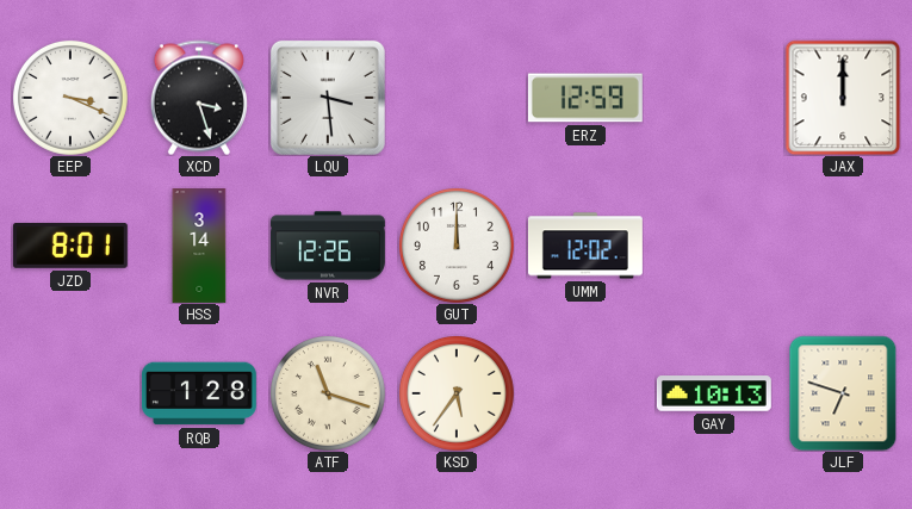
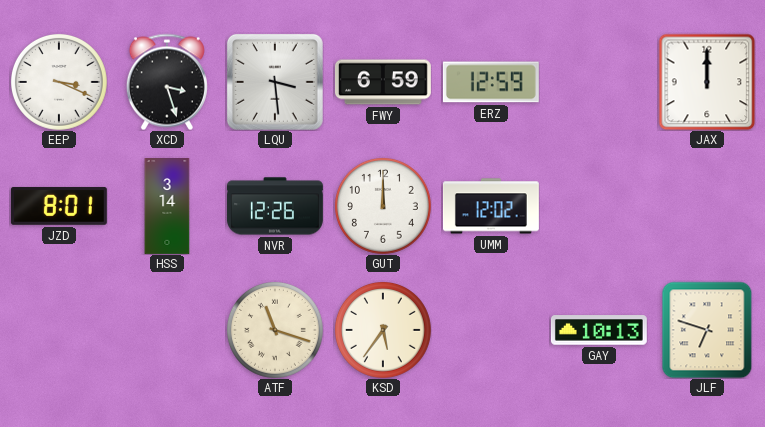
FWY: none -> 6:59 (383, 82)
RQB: 1:28 -> none (199, 393)
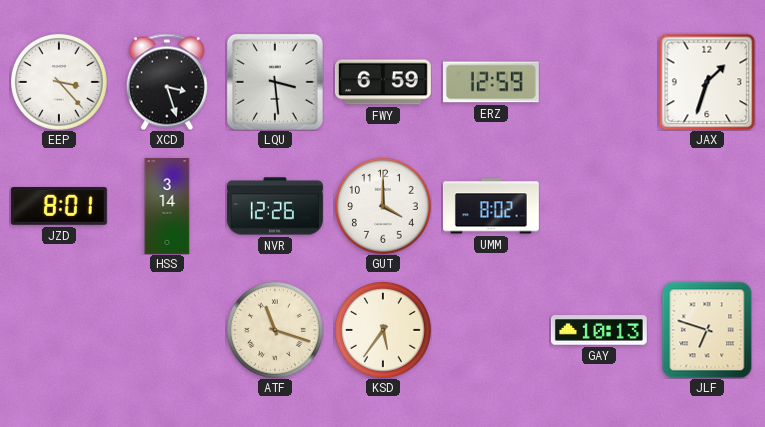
EEP: 3:19 -> 3:23 (59, 82)
JAX: 12:00 -> 1:33 (707, 82)
GUT: 12:00 -> 4:00 (383, 206)
UMM: 12:02 -> 8:02 (491, 206)
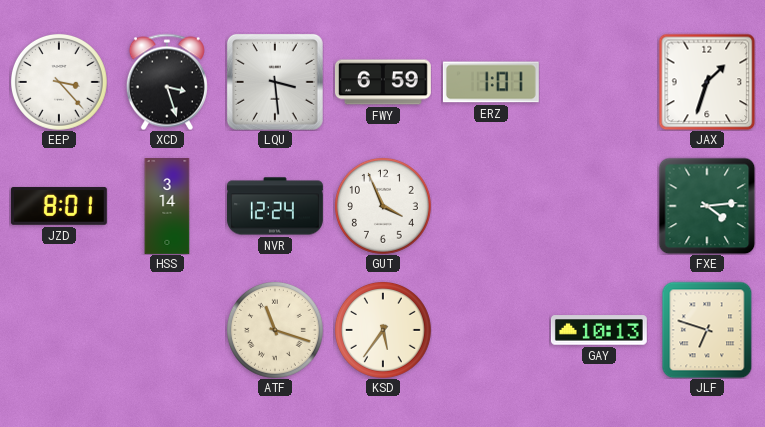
ERZ: 12:59 -> 1:01 (491, 82)
NVR: 12:26 -> 12:24 (275, 206)
GUT: 4:00 -> 3:56 (383, 206)
UMM: 8:02 -> none (491, 206)
FXE: none -> 4:14 (707, 206)
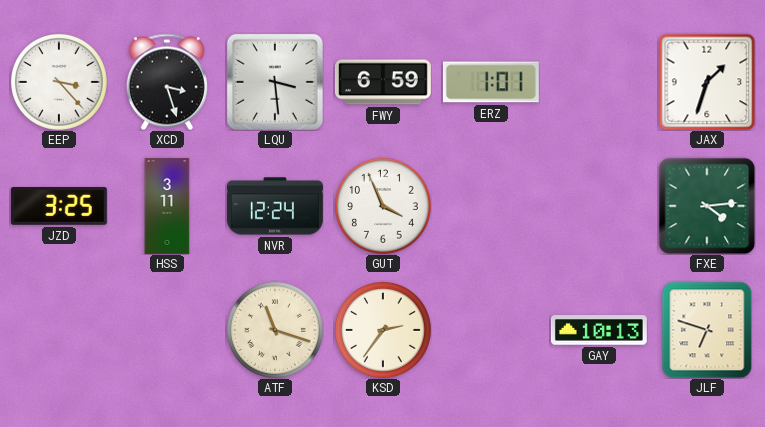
JZD: 8:01 -> 3:25 (59, 206)
HSS: 3:14 -> 3:11 (167, 207)
KSD: 5:36 -> 2:36 (383, 330)
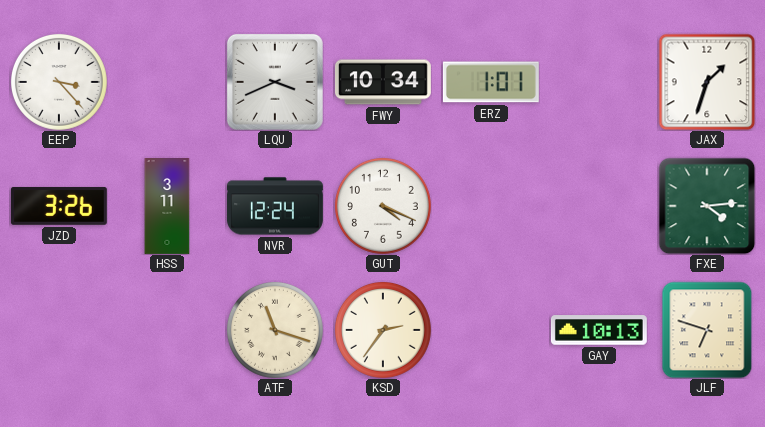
XCD: 3:27 -> none (167, 82)
LQU: 3:29 -> 3:41 (275, 82)
FWY: 6:59 -> 10:34 (383, 82)
JZD: 3:25 -> 3:26 (59, 206)
GUT: 3:56 -> 4:19 (383, 206)
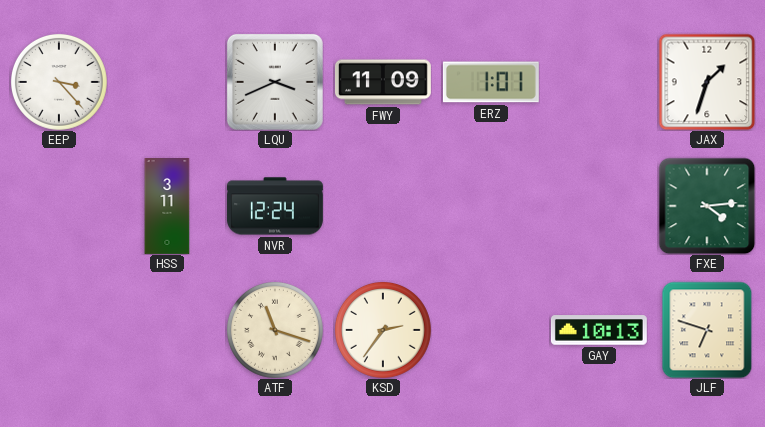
FWY: 10:34 -> 11:09 (383, 82)
JZD: 3:26 -> none (59, 206)
GUT: 4:19 -> none (383, 206)
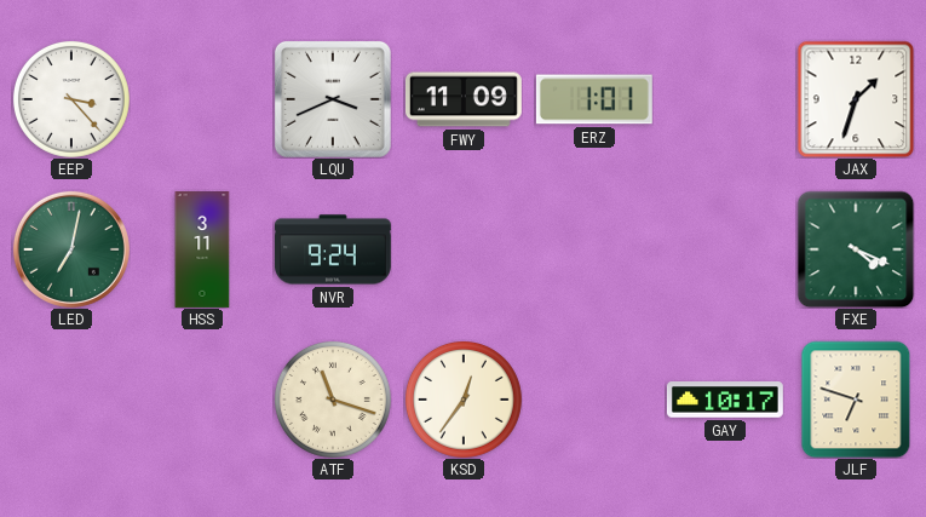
LED: none -> 7:02 (71, 249)
NVR: 12:24 -> 9:24 (333, 249)
FXE: 4:14 -> 4:19 (856, 249)
KSD: 2:36 -> 12:36 (464, 400)
GAY: 10:13 -> 10:17 (725, 400)
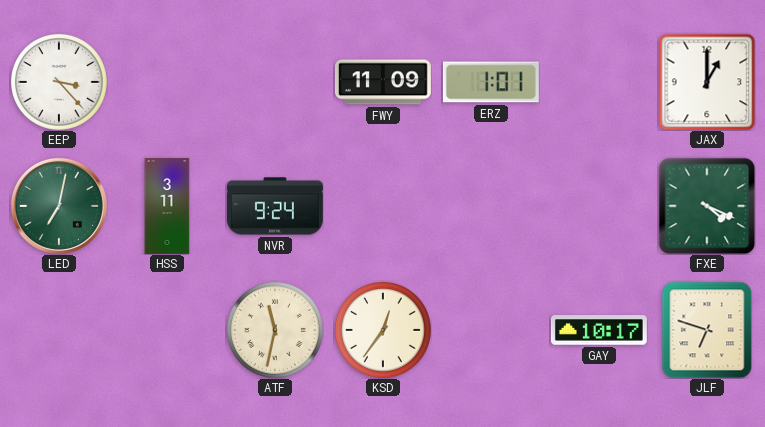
LQU: 3:41 -> none (333, 99)
JAX: 1:33 -> 1:00 (707, 82)
ATF: 11:18 -> 11:32 (275, 330)
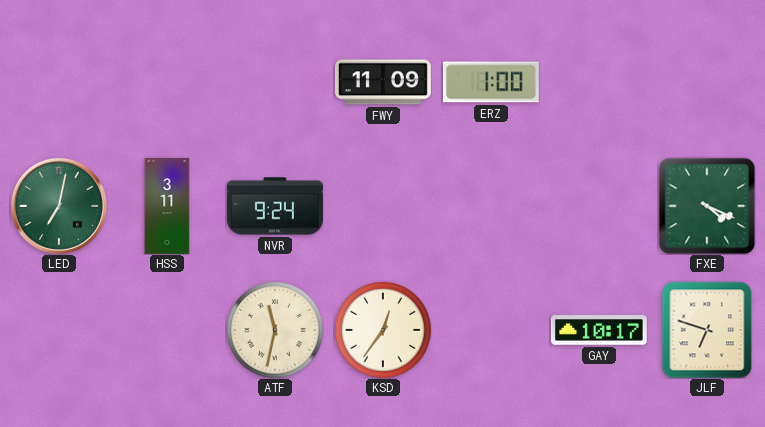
EEP: 3:23 -> none (59, 82)
ERZ: 1:01 -> 1:00 (491, 82)
JAX: 1:00 -> none (707, 82)
